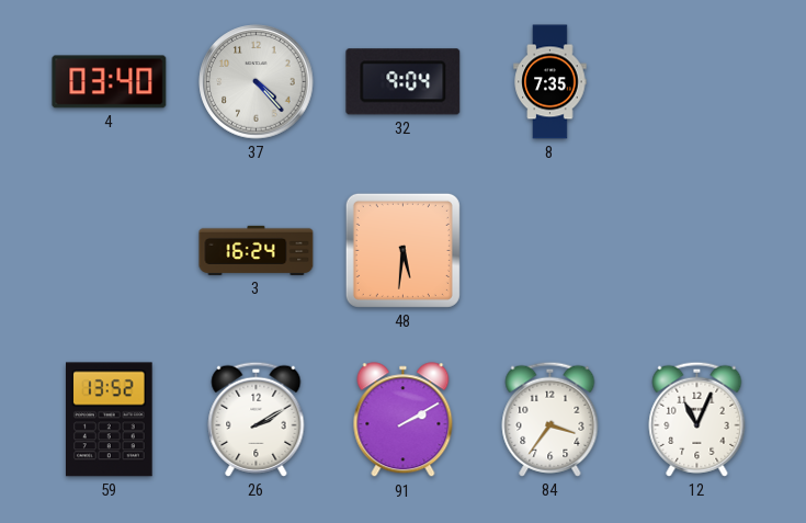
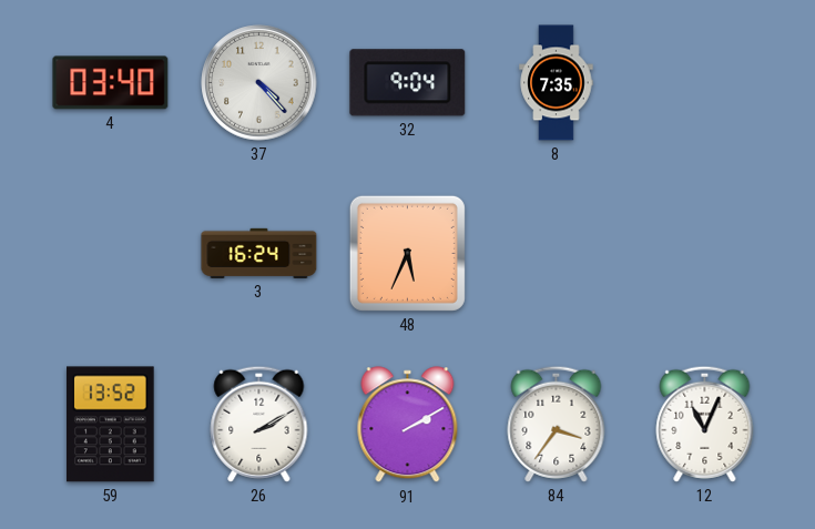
48: 5:31 -> 5:34 (407, 253)
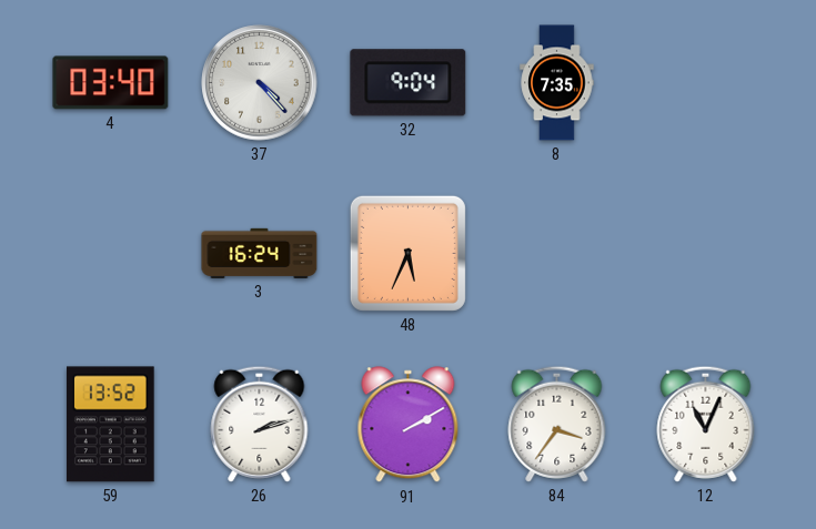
26: 2:10 -> 2:12 (260, 424)
